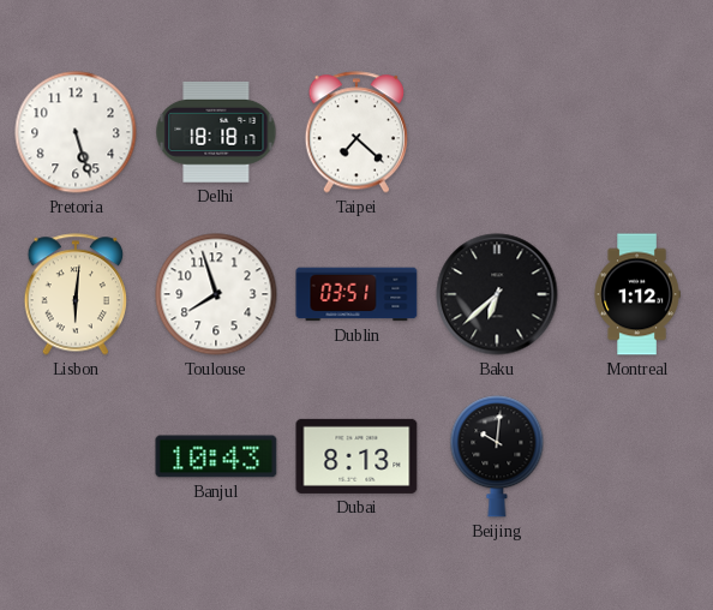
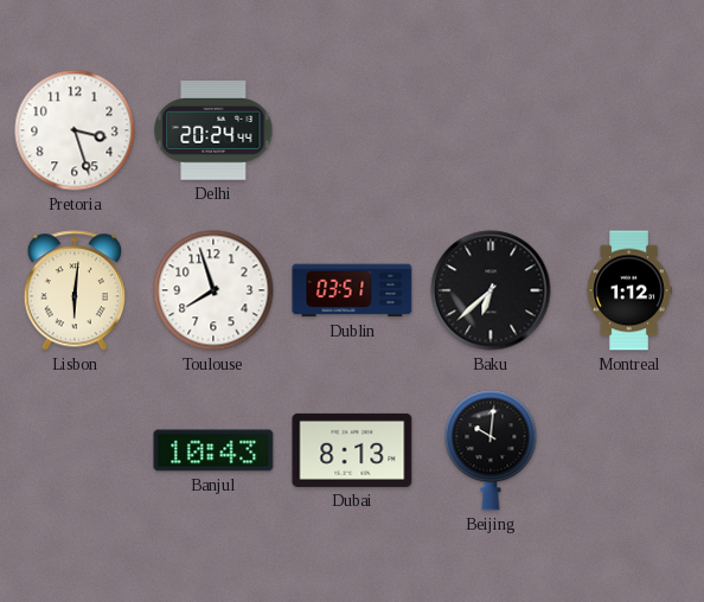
Pretoria: 5:27 -> 3:27 (75, 130)
Delhi: 18:18 -> 20:24 (213, 130)
Taipei: 7:22 -> none (355, 132)
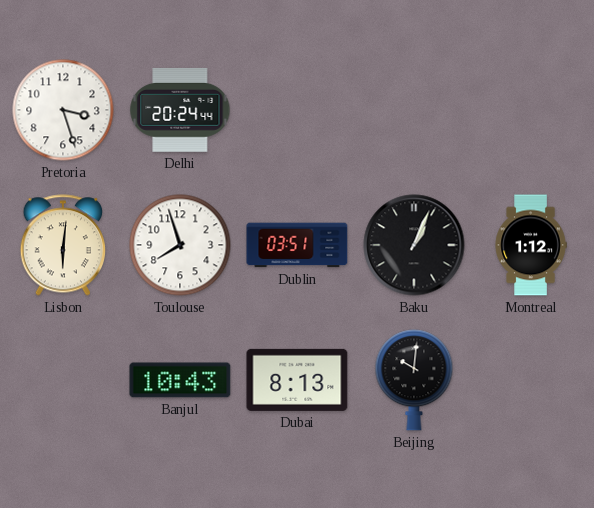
Baku: 6:38 -> 1:04 (414, 245)
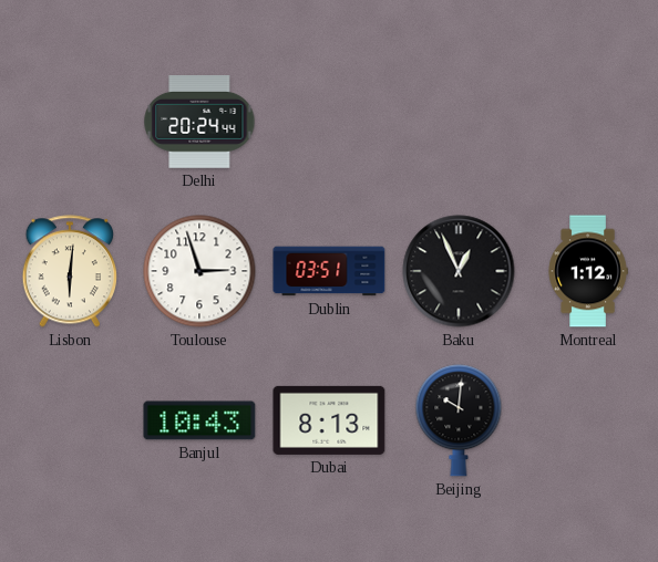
Pretoria: 3:27 -> none (63, 110)
Toulouse: 7:57 -> 2:57 (199, 271)
Baku: 1:04 -> 12:56 (459, 271)
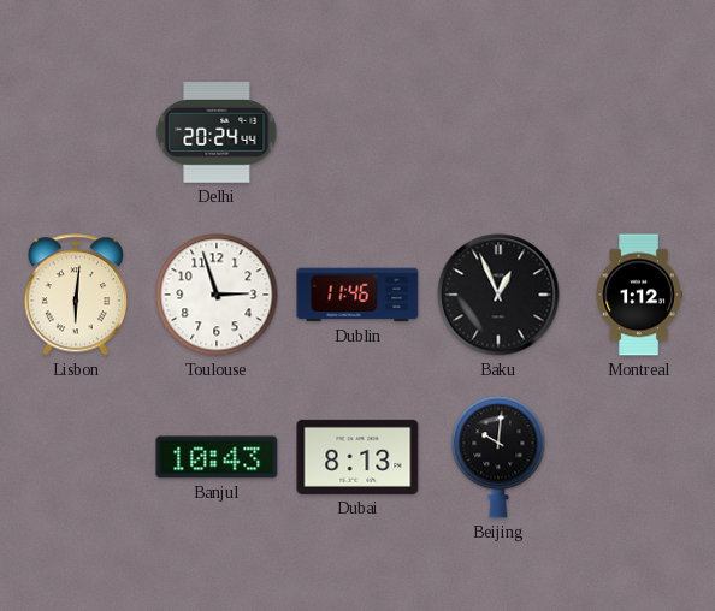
Dublin: 03:51 -> 11:46 (357, 295)
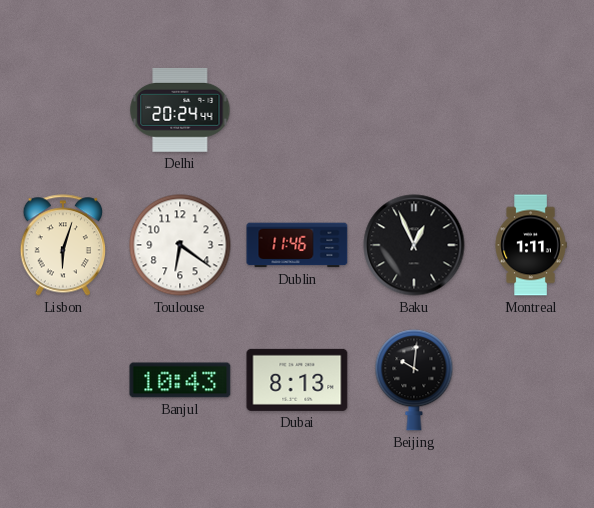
Lisbon: 6:01 -> 6:03 (62, 245)
Toulouse: 2:57 -> 6:21 (180, 245)
Montreal: 1:12 -> 1:11 (531, 245)
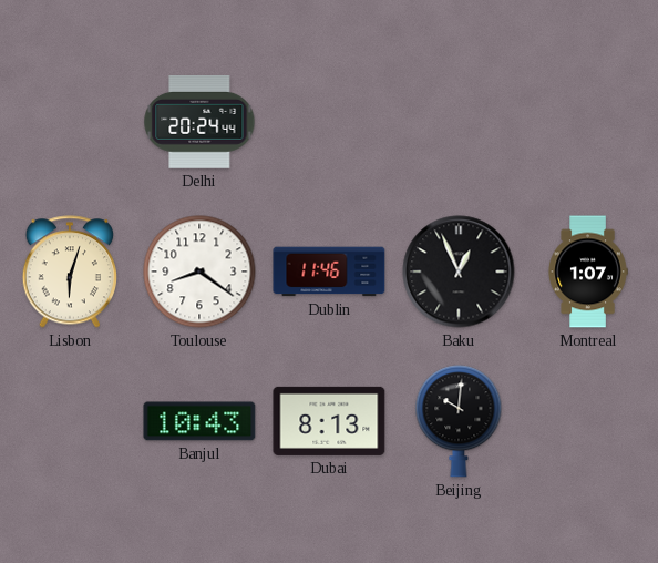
Toulouse: 6:21 -> 8:21 (199, 272)
Montreal: 1:11 -> 1:07 (588, 272)
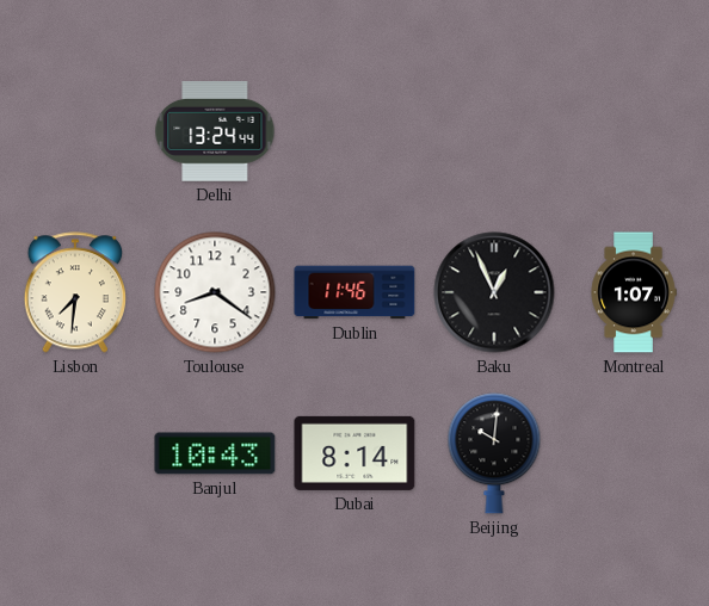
Delhi: 20:24 -> 13:24 (215, 131)
Lisbon: 6:03 -> 7:31 (74, 292)
Dubai: 8:13 -> 8:14 (354, 453)
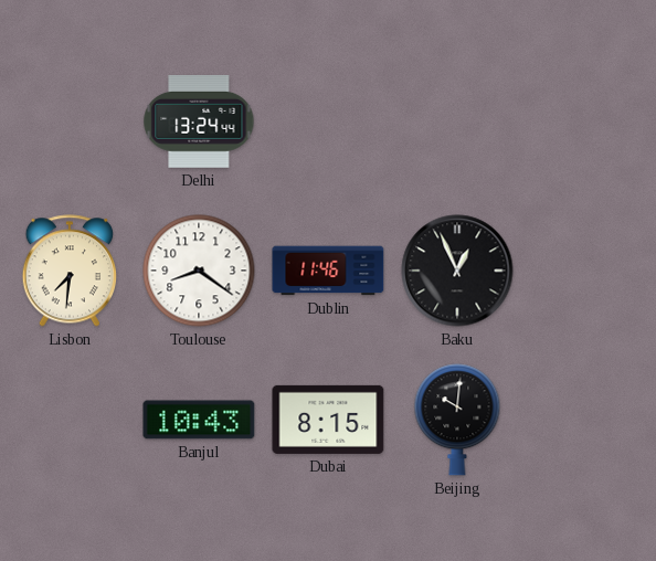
Montreal: 1:07 -> none (634, 292)
Dubai: 8:14 -> 8:15 (328, 420)
